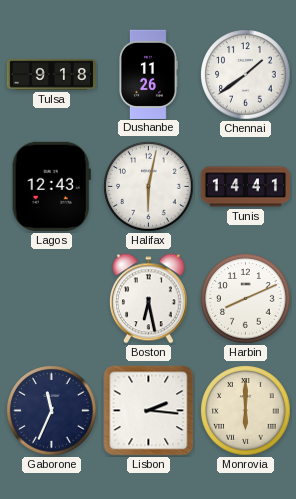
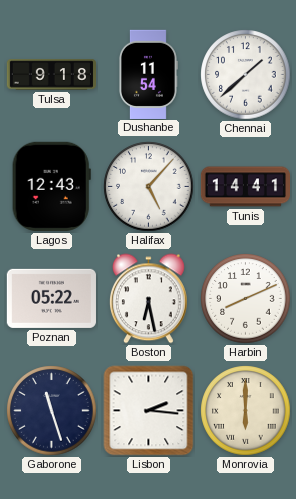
Dushanbe: 11:26 -> 11:54 (148, 74)
Chennai: 1:39 -> 1:38 (246, 75)
Halifax: 6:02 -> 5:07 (149, 187)
Poznan: none -> 05:22 (51, 298)
Gaborone: 11:34 -> 11:27 (52, 411)
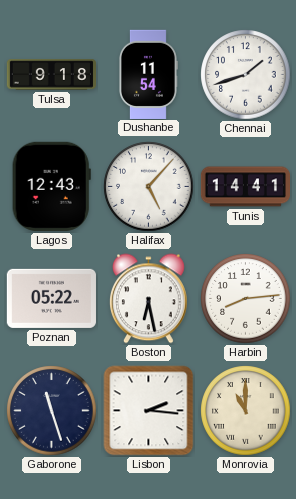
Chennai: 1:38 -> 1:42 (246, 75)
Harbin: 8:11 -> 8:14 (246, 299)
Monrovia: 6:00 -> 11:00 (246, 411)
